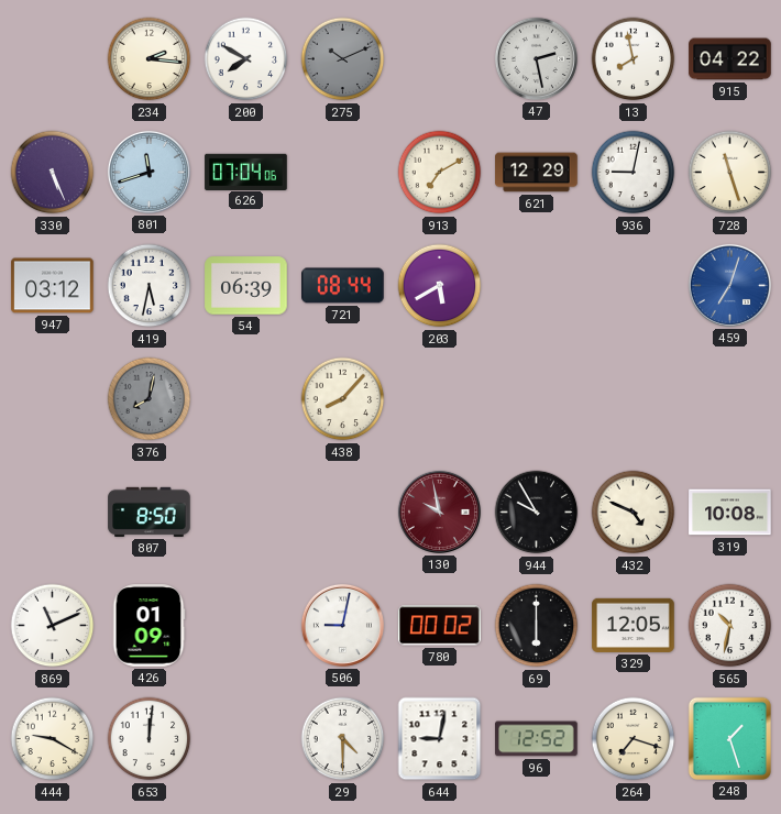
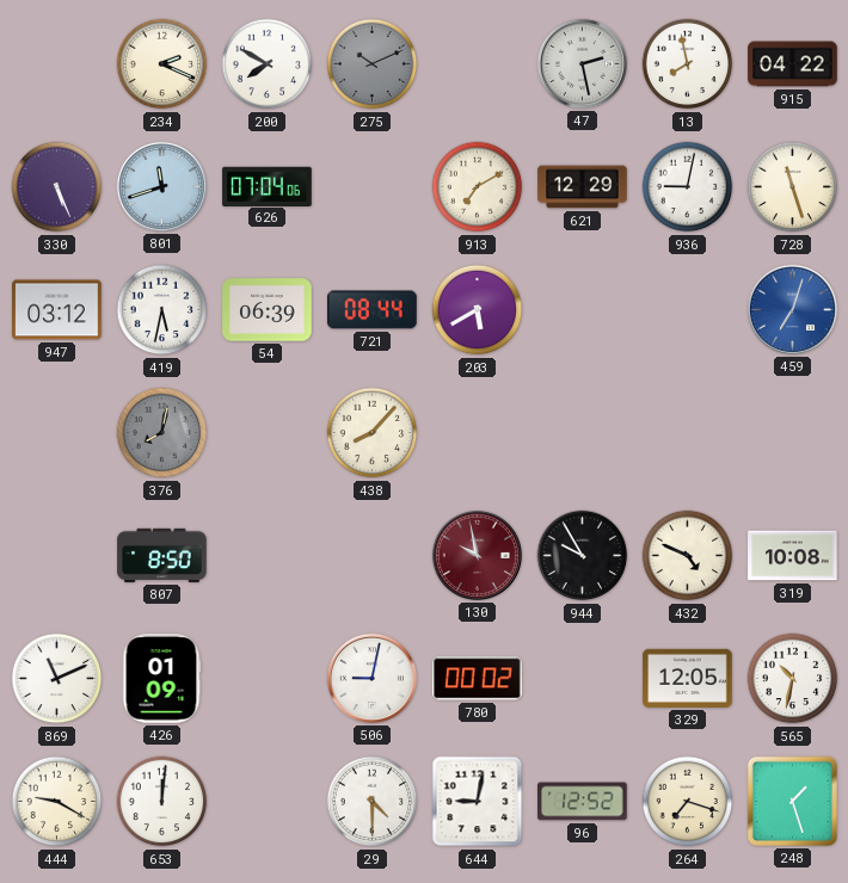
234: 2:16 -> 2:19 (162, 64)
69: 6:00 -> none (537, 626)
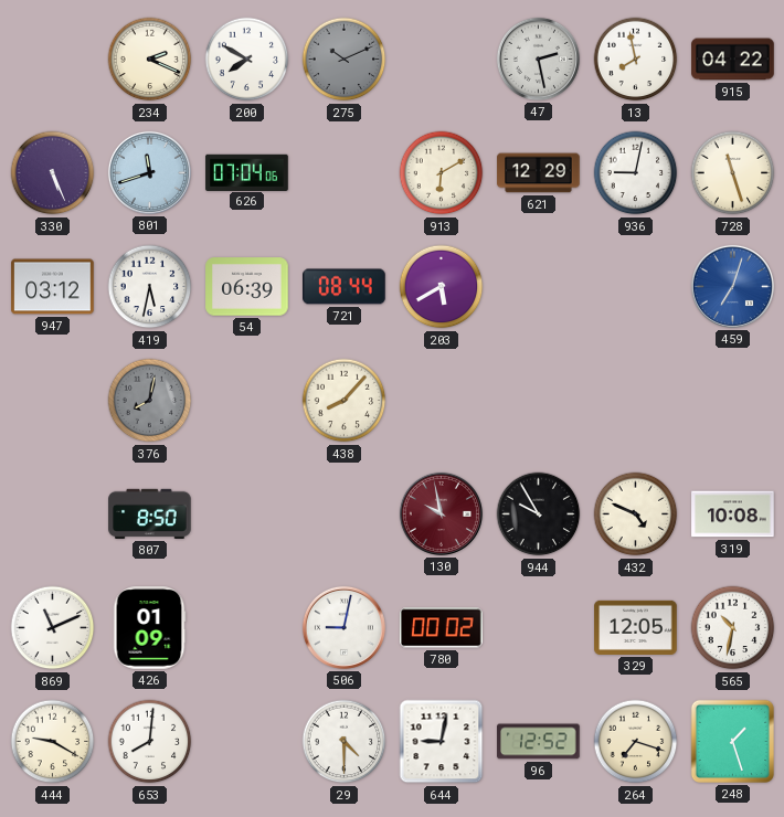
913: 7:10 -> 6:10 (442, 173)
653: 12:01 -> 8:01 (150, 742)
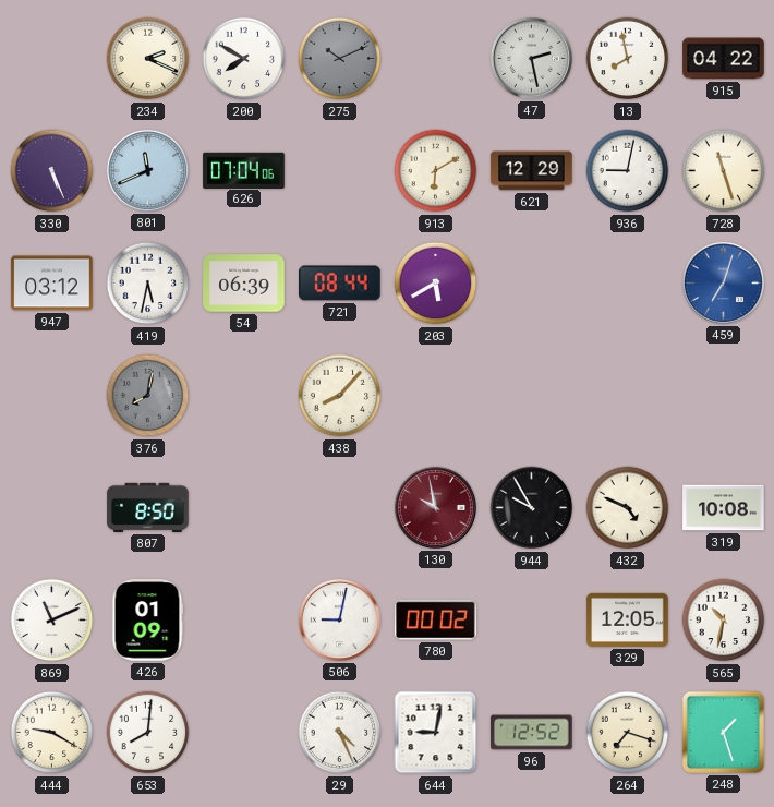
801: 11:42 -> 11:41 (147, 170)
29: 4:30 -> 4:26 (340, 733)
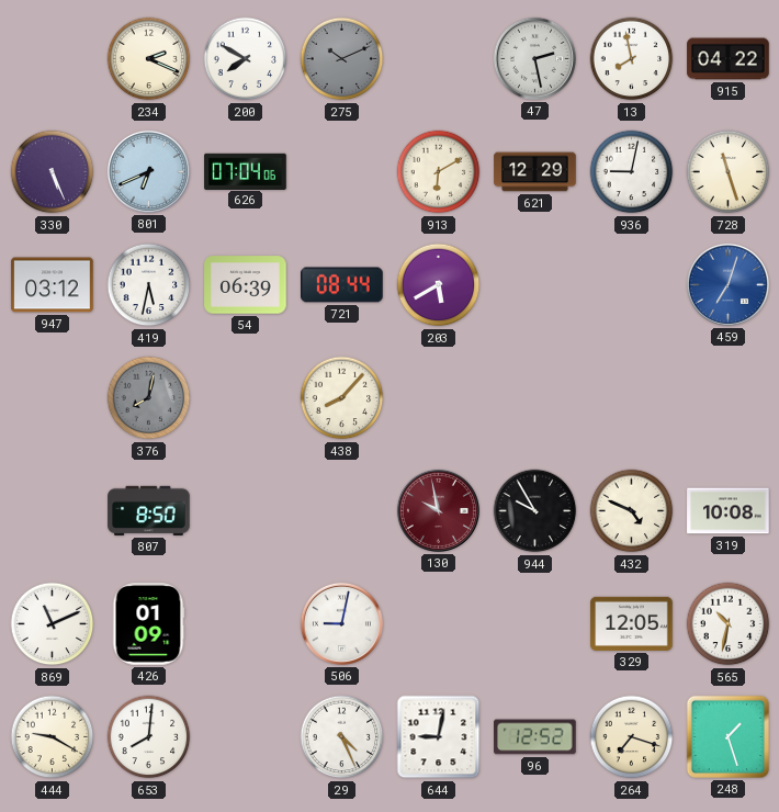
801: 11:41 -> 6:41 (148, 171)
780: 00:02 -> none (436, 621)
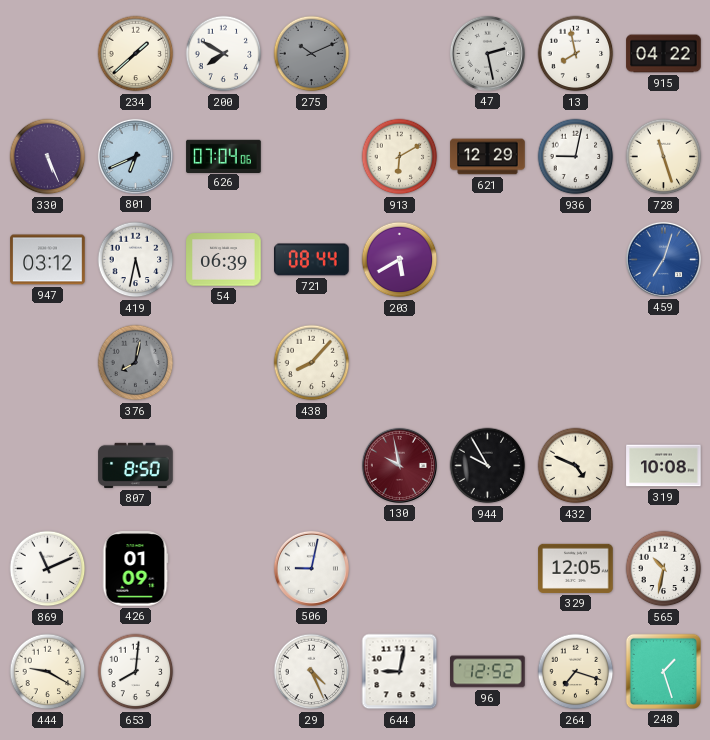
234: 2:19 -> 1:38 (136, 54)
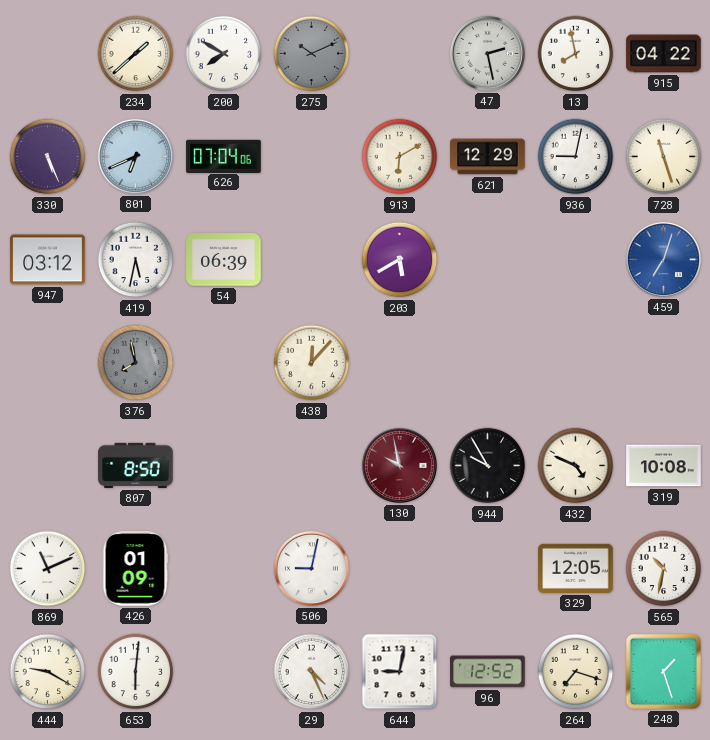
721: 08:44 -> none (312, 260)
376: 8:02 -> 7:58 (136, 363)
438: 8:07 -> 12:07 (312, 363)
653: 8:01 -> 6:01 (136, 672)
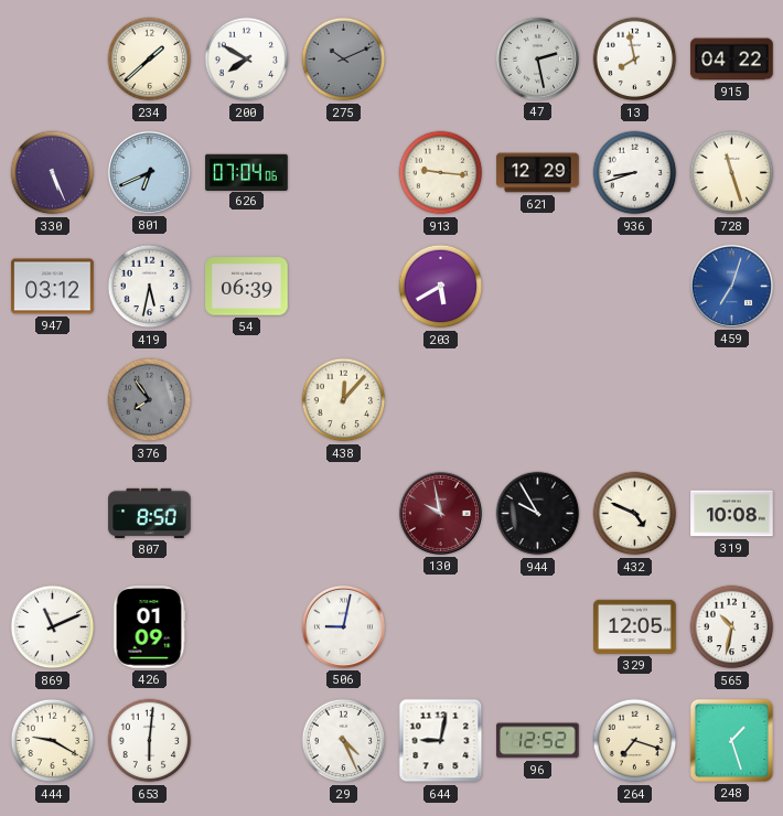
913: 6:10 -> 9:16 (441, 173)
936: 9:02 -> 8:42 (635, 173)
376: 7:58 -> 7:54 (150, 400)
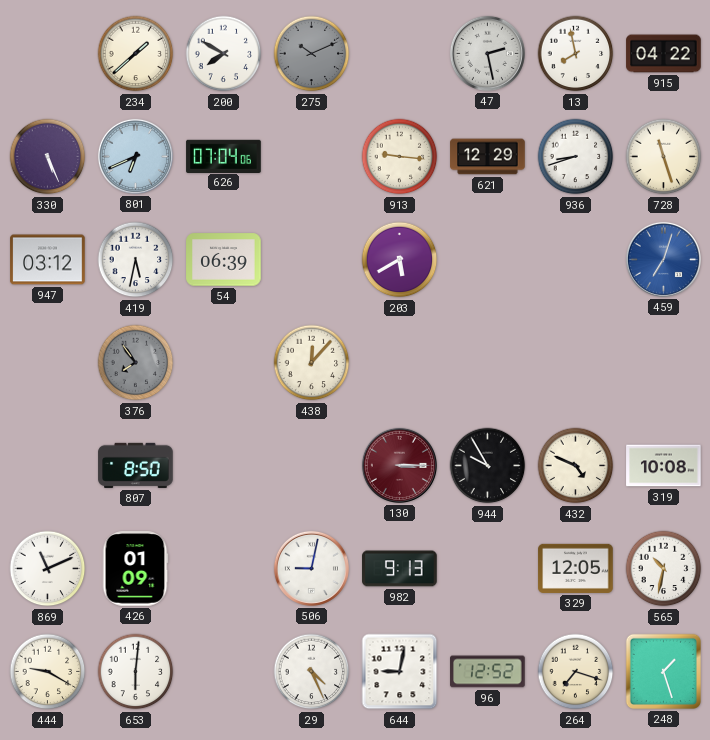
130: 9:58 -> 3:15 (399, 465)
982: none -> 9:13 (400, 569)
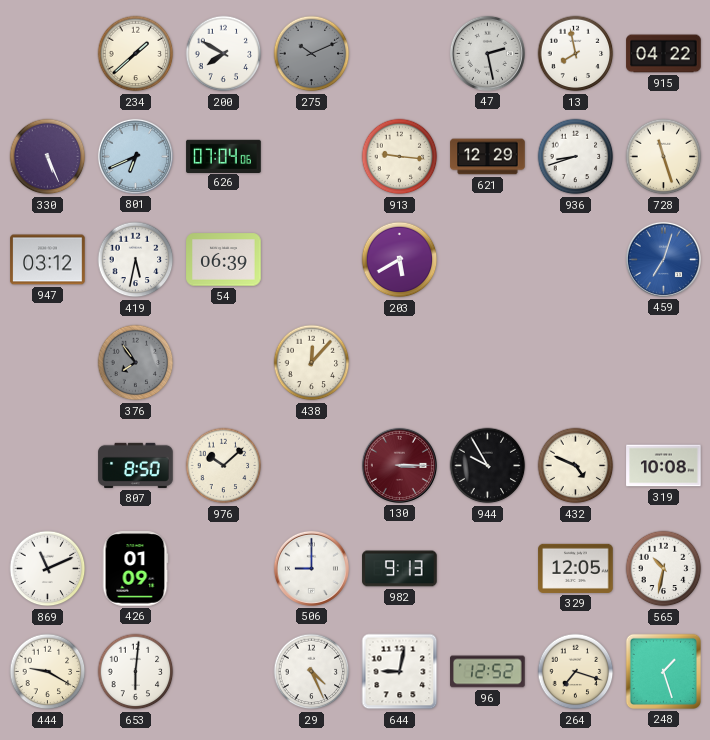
976: none -> 10:08 (224, 466)
506: 9:02 -> 9:00 (311, 568)
